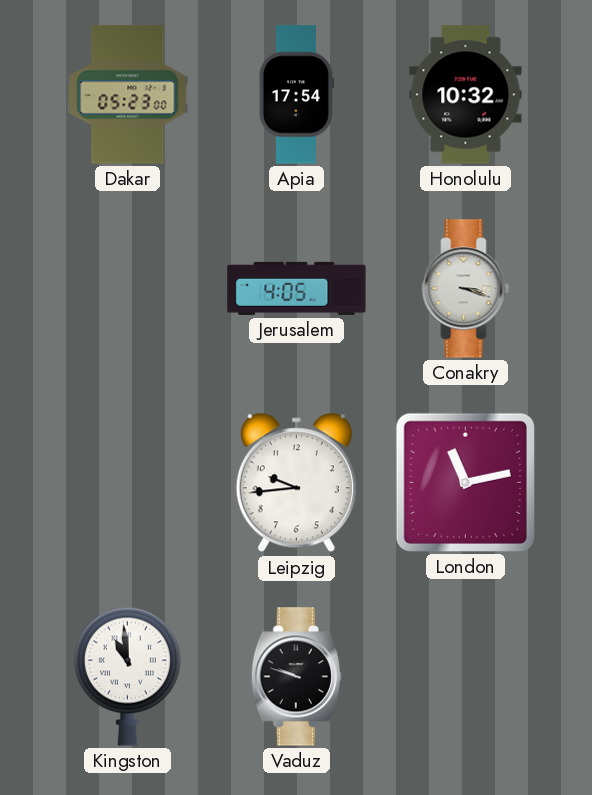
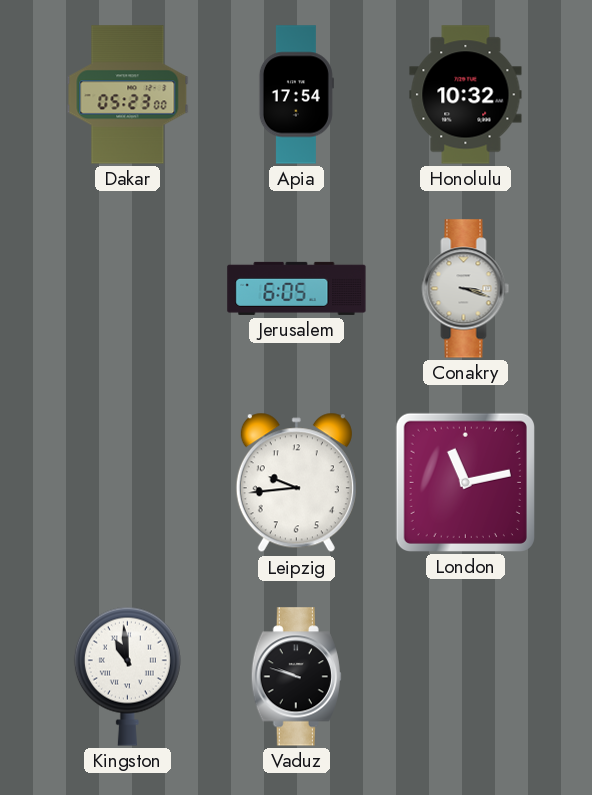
Jerusalem: 4:05 -> 6:05 (297, 288)
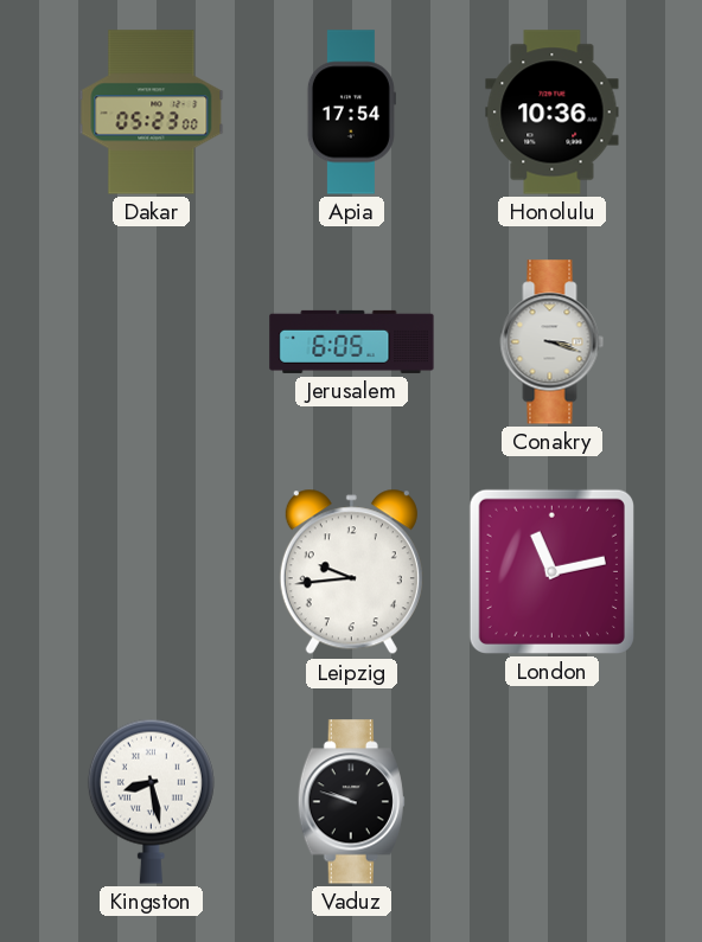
Honolulu: 10:32 -> 10:36 (553, 113)
Kingston: 10:59 -> 8:28 (151, 801)
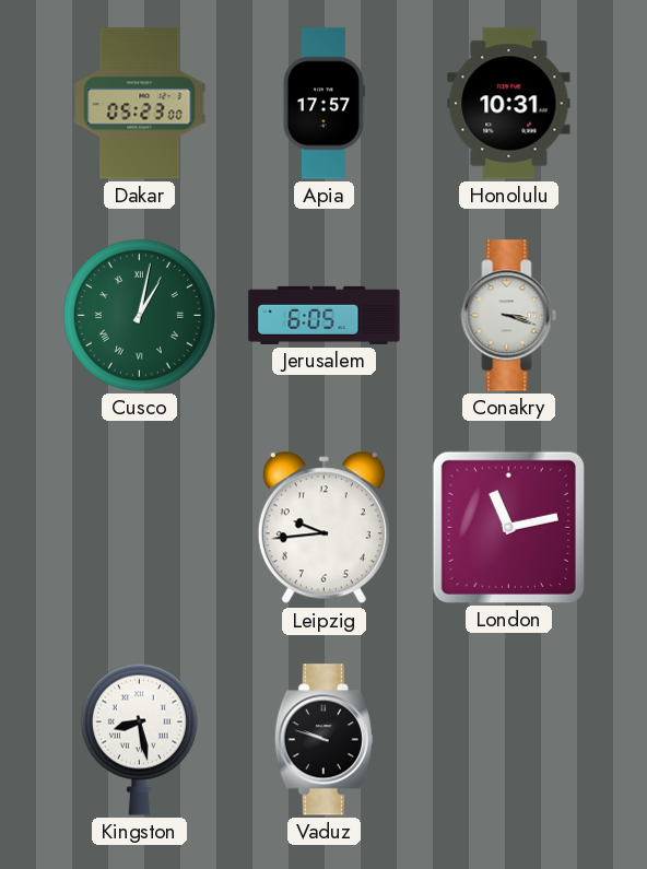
Apia: 17:54 -> 17:57 (323, 104)
Honolulu: 10:36 -> 10:31 (509, 104)
Cusco: none -> 1:02 (139, 315)
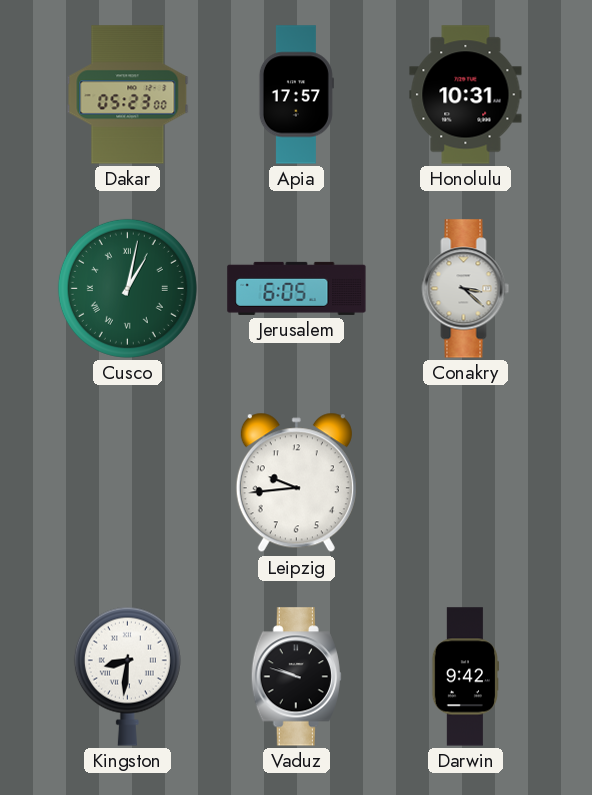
Conakry: 3:18 -> 3:22 (466, 289)
London: 11:13 -> none (508, 527)
Kingston: 8:28 -> 8:31 (127, 676)
Darwin: none -> 9:42 (465, 677)
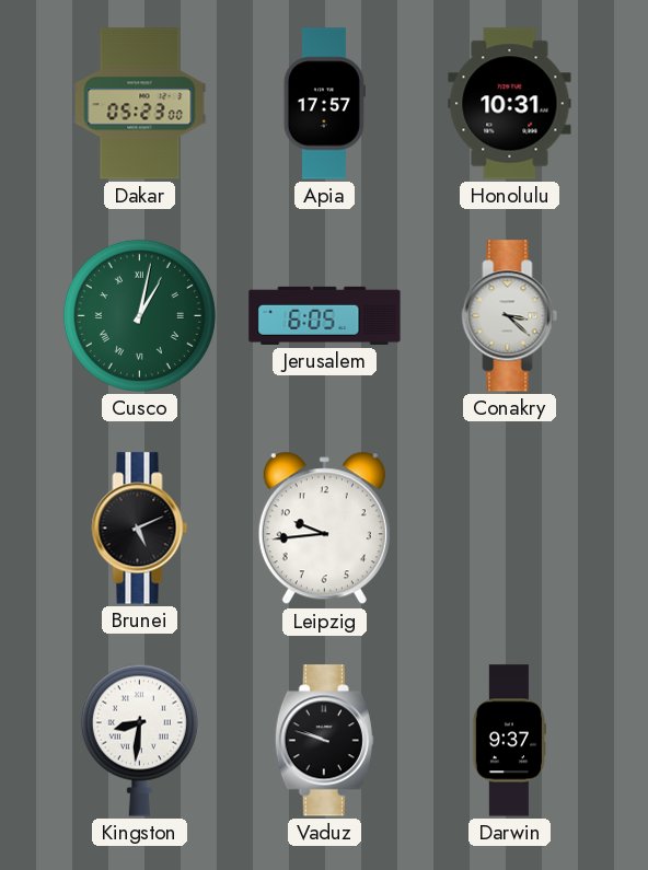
Brunei: none -> 5:11 (140, 529)
Darwin: 9:42 -> 9:37 (509, 741)
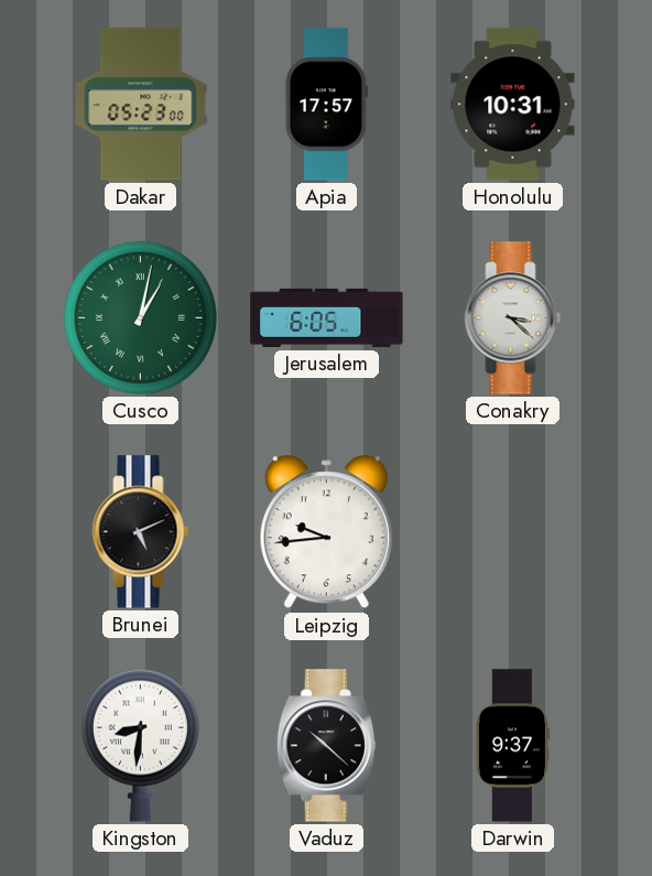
Vaduz: 9:48 -> 10:22 (326, 746)
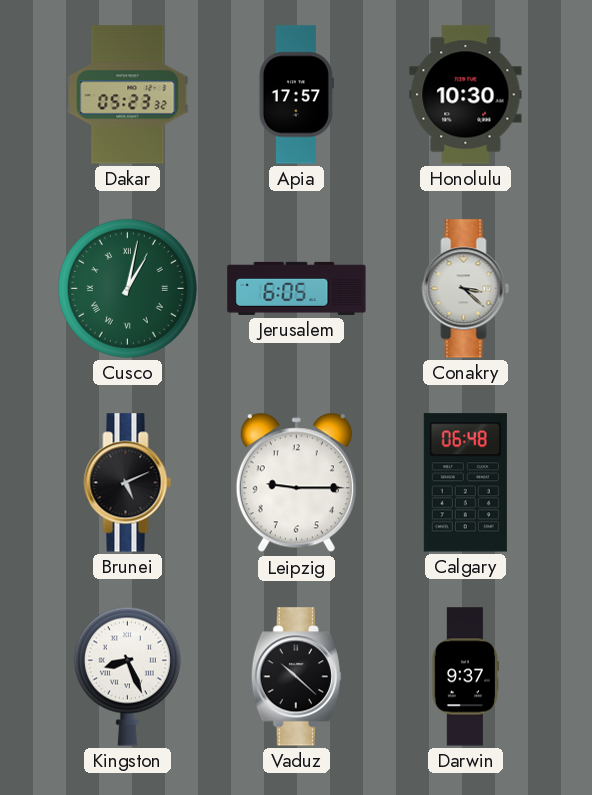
Dakar: 05:23:00 -> 05:23:32 (128, 95)
Honolulu: 10:31 -> 10:30 (466, 95)
Leipzig: 9:44 -> 9:15 (296, 483)
Calgary: none -> 06:48 (465, 483)
Kingston: 8:31 -> 8:26 (127, 676)
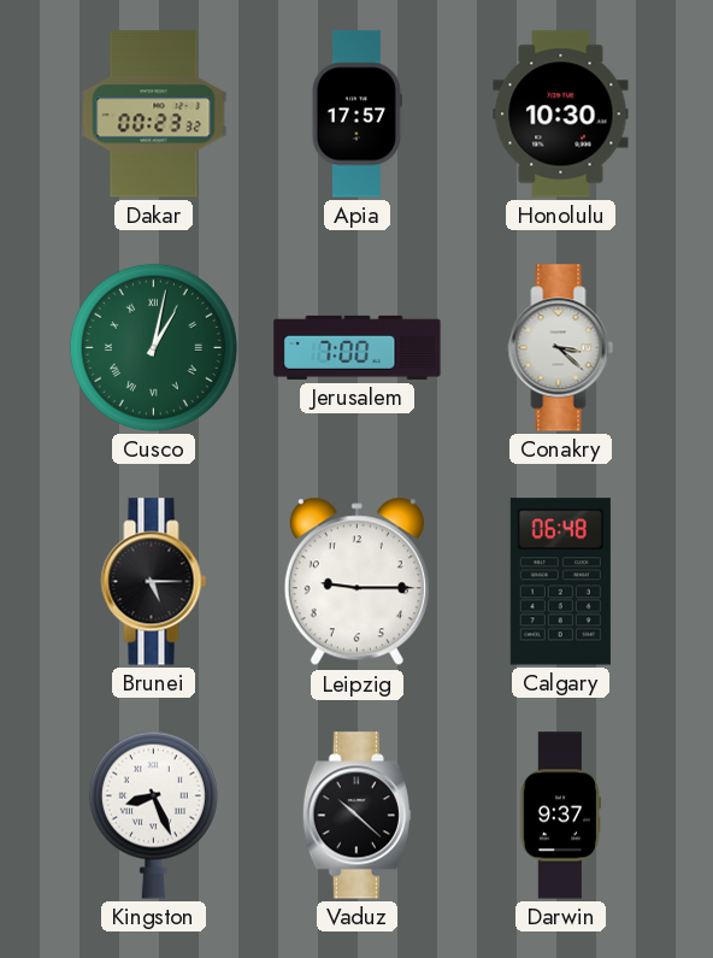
Dakar: 05:23 -> 00:23 (154, 114)
Jerusalem: 6:05 -> 7:00 (358, 347)
Brunei: 5:11 -> 5:15 (154, 582)
